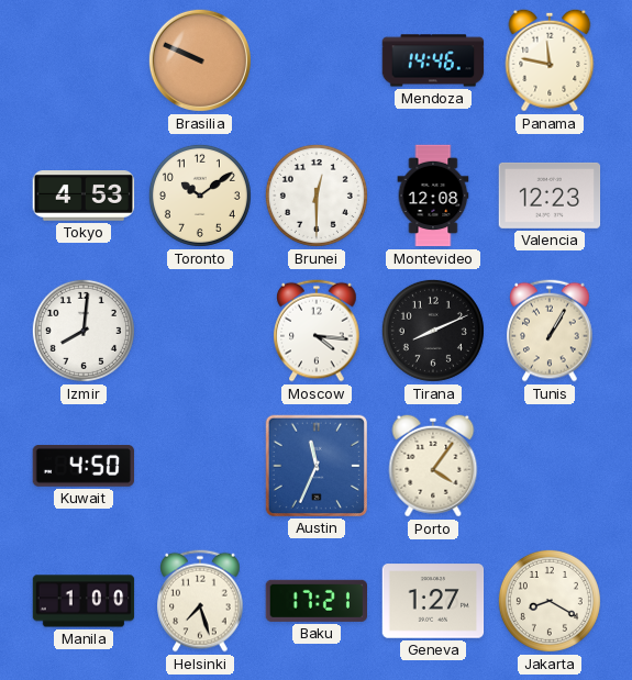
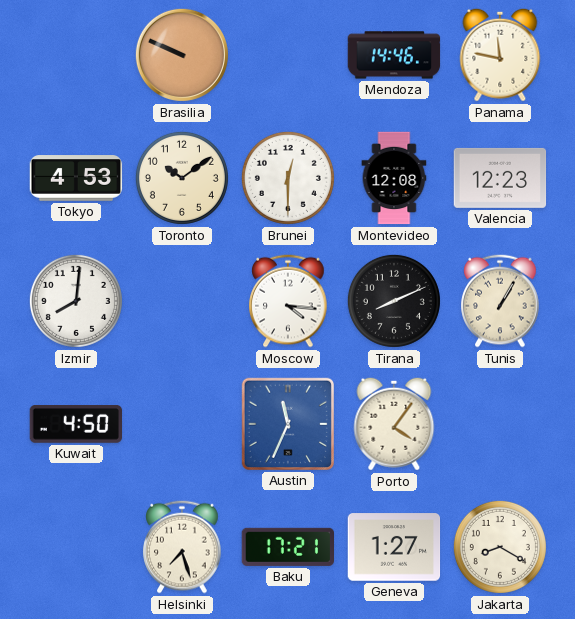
Manila: 1:00 -> none (84, 601)
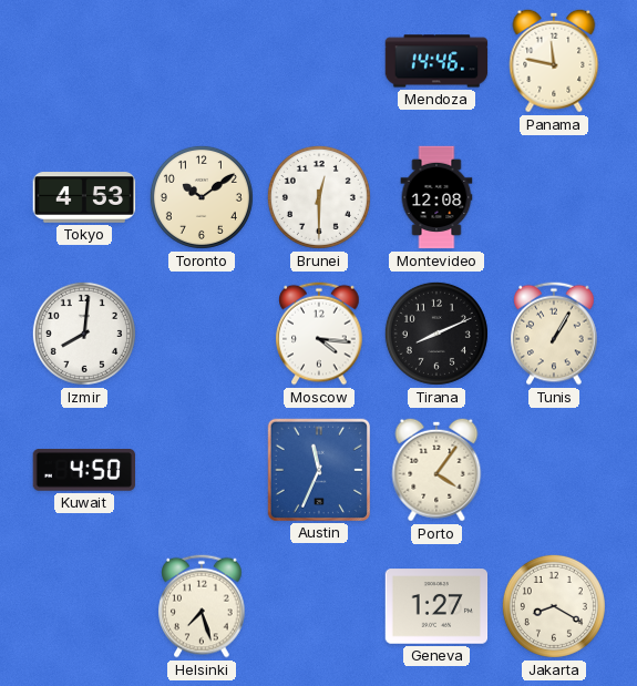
Brasilia: 9:49 -> none (182, 55)
Valencia: 12:23 -> none (500, 178)
Baku: 17:21 -> none (287, 547)
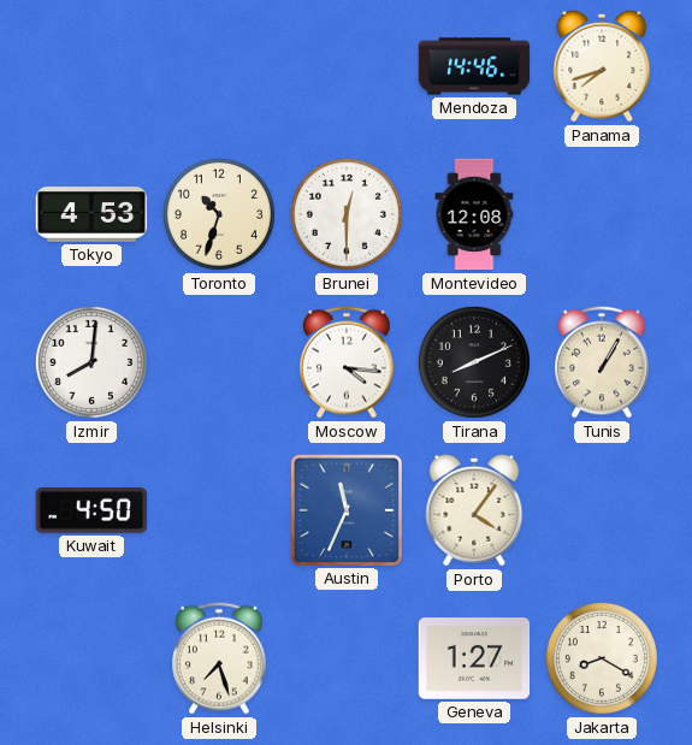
Panama: 11:47 -> 7:42 (602, 66)
Toronto: 10:09 -> 10:33 (219, 214)
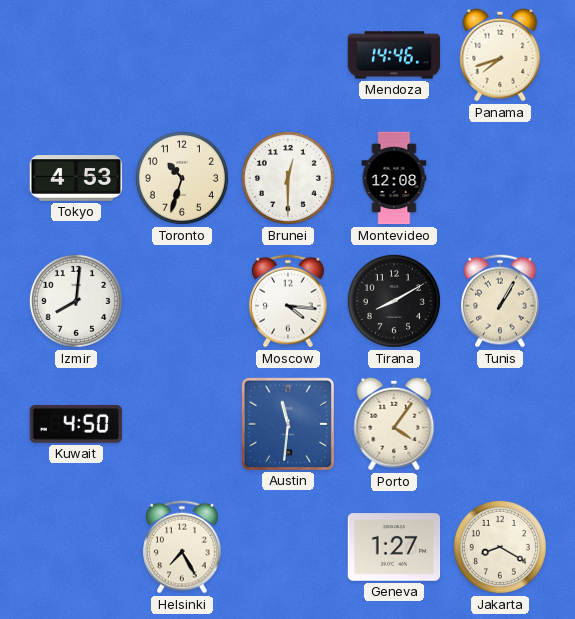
Tirana: 8:11 -> 8:10 (394, 301)
Austin: 11:34 -> 11:31 (287, 423)
Helsinki: 7:27 -> 7:25 (182, 547)
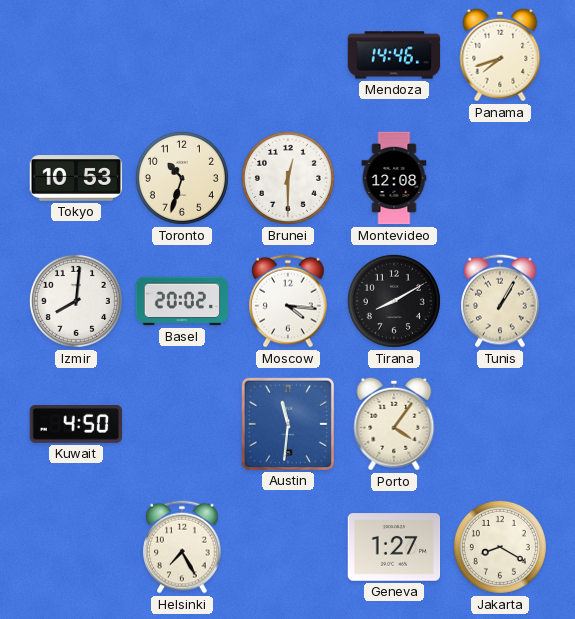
Tokyo: 4:53 -> 10:53 (76, 178)
Basel: none -> 20:02 (182, 301)
